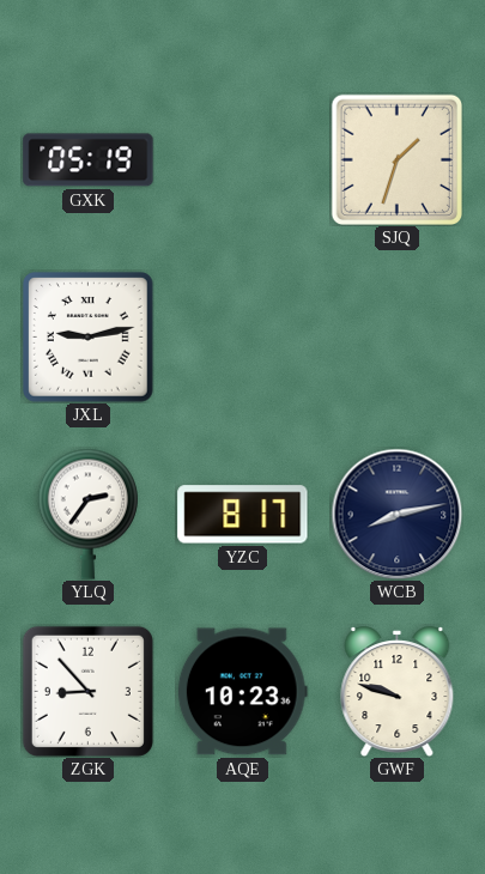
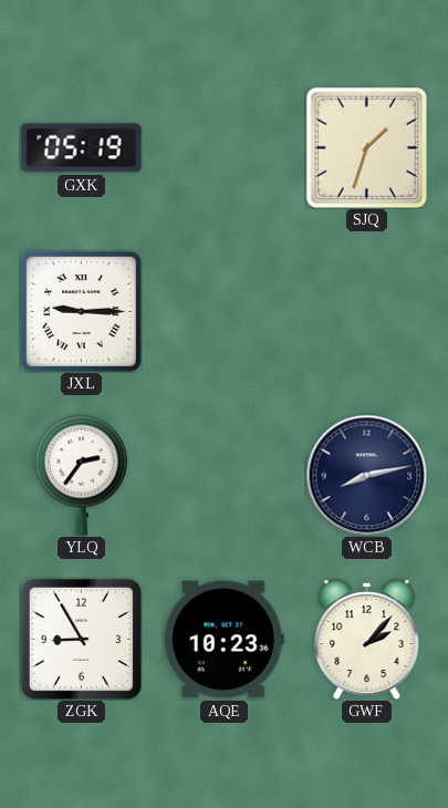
JXL: 9:13 -> 9:15 (82, 312)
YZC: 8:17 -> none (243, 515)
ZGK: 8:53 -> 8:55 (81, 639)
GWF: 9:48 -> 2:07 (367, 640)
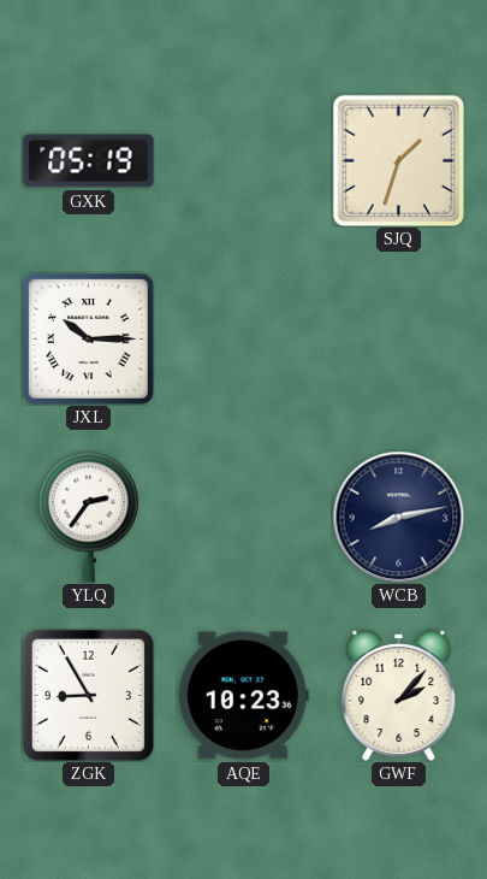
JXL: 9:15 -> 10:15 (89, 340)
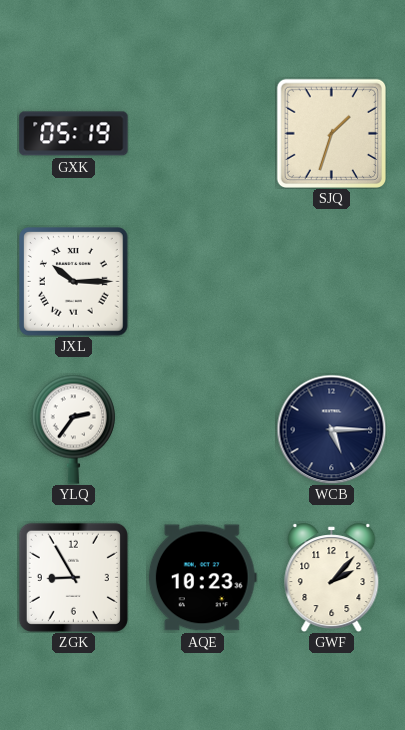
WCB: 8:13 -> 5:15 (331, 429)
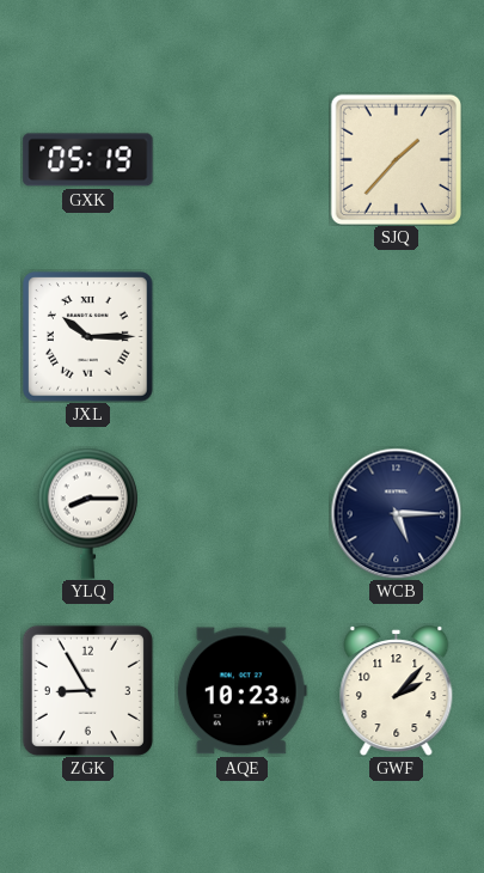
SJQ: 1:33 -> 1:37 (396, 159)
YLQ: 2:36 -> 8:15 (87, 513)
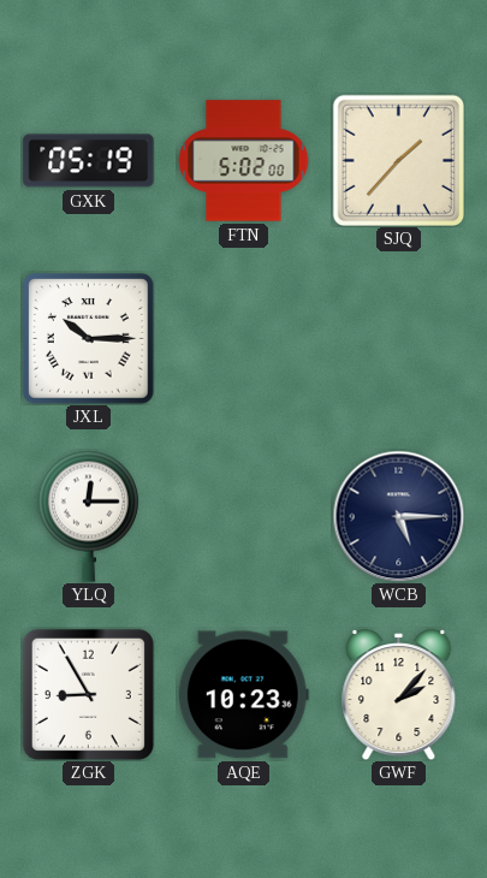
FTN: none -> 5:02 (244, 161)
YLQ: 8:15 -> 12:15 (88, 516)
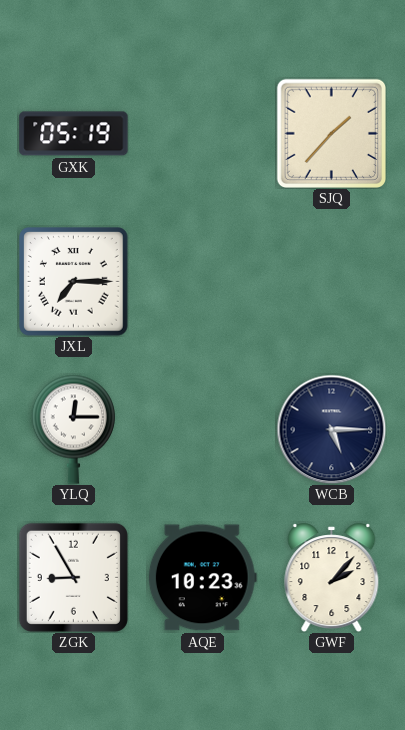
FTN: 5:02 -> none (244, 161)
JXL: 10:15 -> 7:15 (74, 282)
